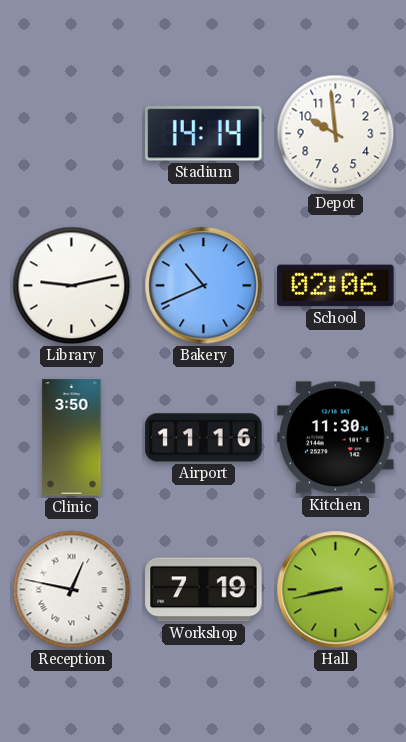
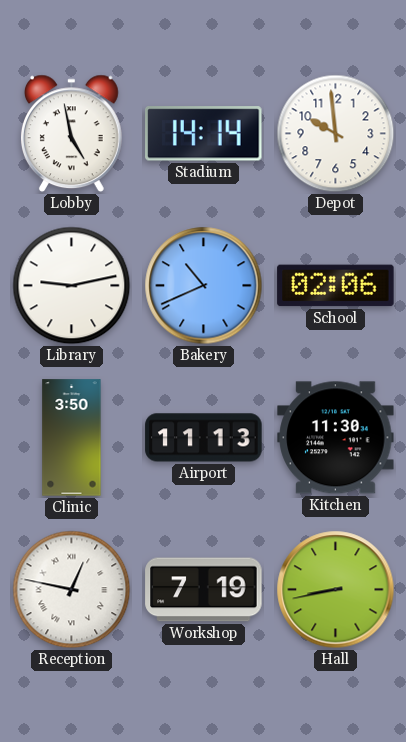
Lobby: none -> 4:58 (71, 134)
Airport: 11:16 -> 11:13 (204, 438)
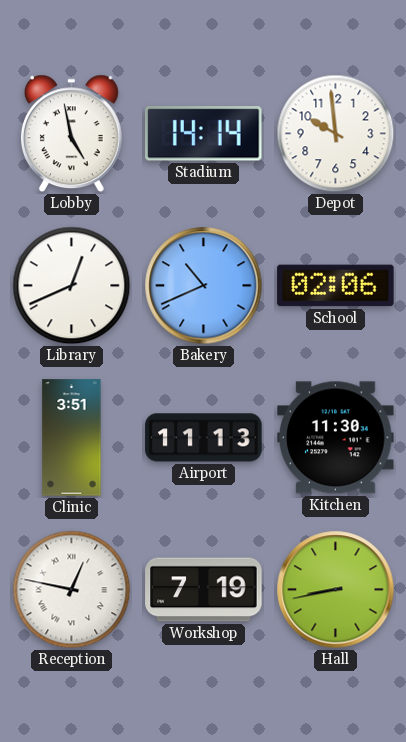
Library: 9:13 -> 12:41 (72, 286)
Clinic: 3:50 -> 3:51 (72, 438)
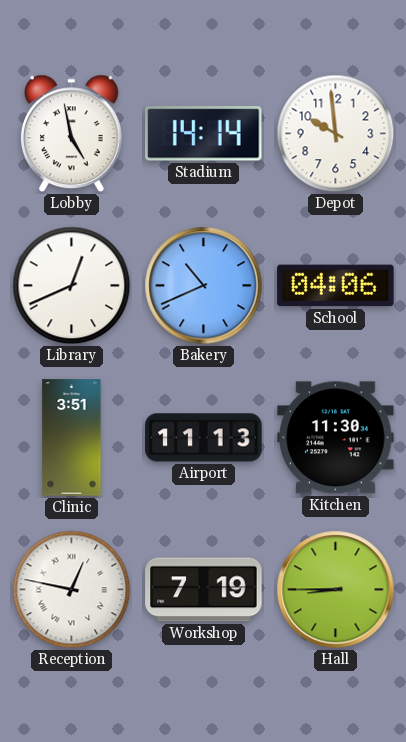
School: 02:06 -> 04:06 (336, 286)
Hall: 8:43 -> 8:45 (336, 590)
